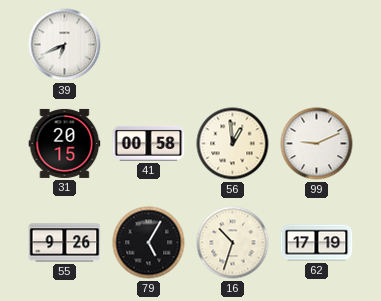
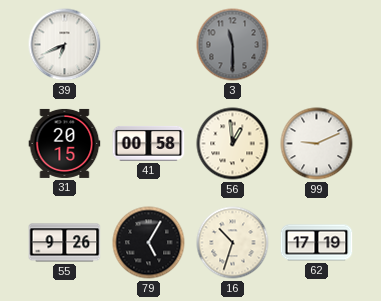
3: none -> 11:30 (233, 45)
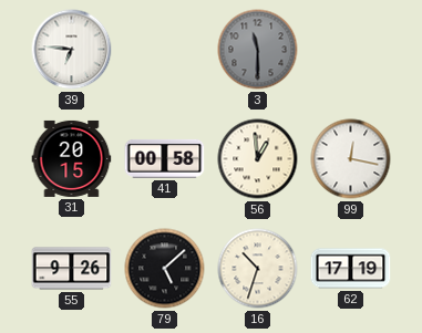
39: 6:41 -> 6:46 (72, 50)
99: 9:11 -> 12:17 (351, 159)
79: 5:05 -> 5:08 (165, 269)
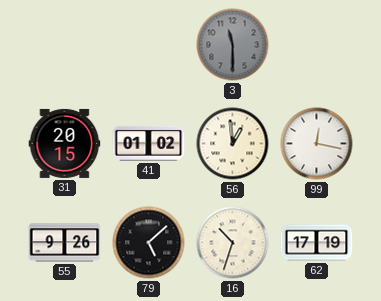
39: 6:46 -> none (72, 50)
41: 00:58 -> 01:02 (149, 143)
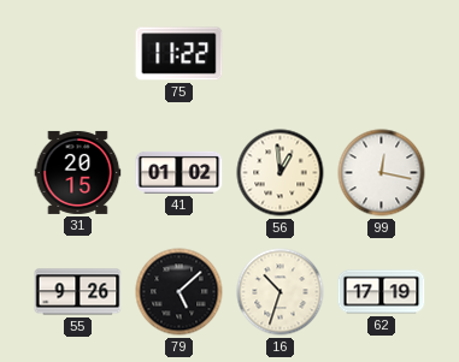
75: none -> 11:22 (180, 54)
3: 11:30 -> none (233, 45)
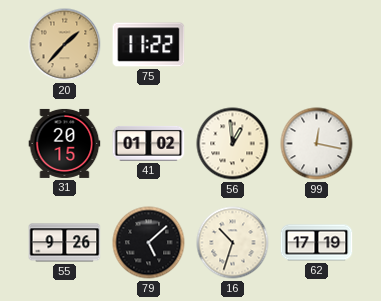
20: none -> 1:37 (65, 45)
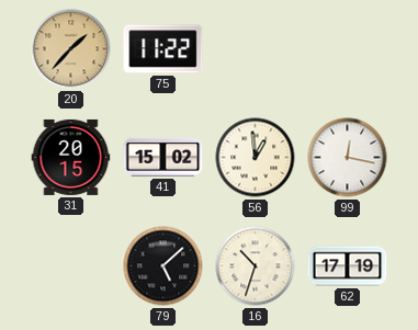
41: 01:02 -> 15:02 (163, 157)
55: 9:26 -> none (65, 243)
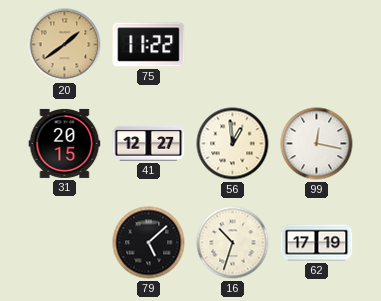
20: 1:37 -> 1:39 (65, 45)
41: 15:02 -> 12:27 (149, 143)
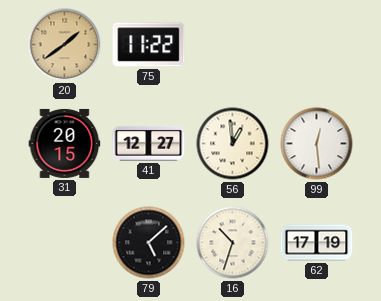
99: 12:17 -> 12:29 (317, 144)
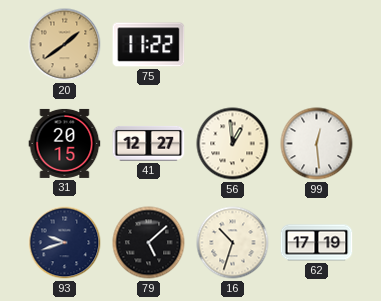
93: none -> 9:42 (65, 243)
